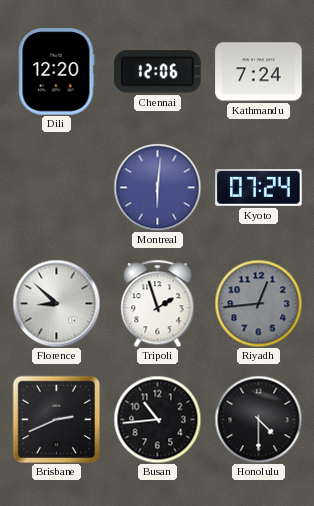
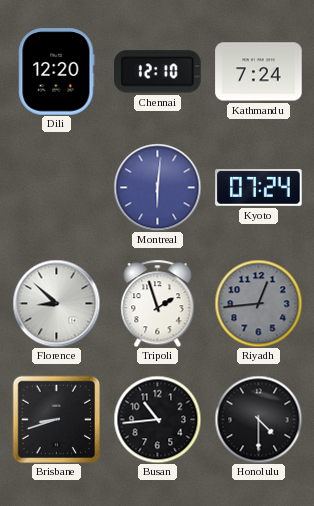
Chennai: 12:06 -> 12:10 (158, 72)
Brisbane: 2:41 -> 8:42 (56, 419)
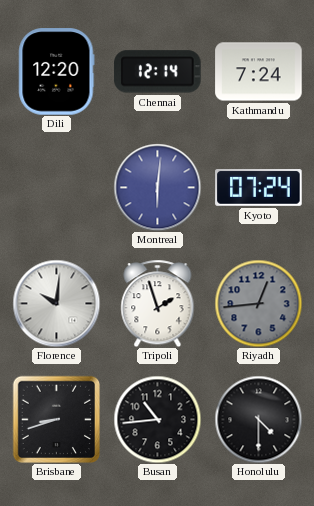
Chennai: 12:10 -> 12:14 (158, 72)
Florence: 8:52 -> 10:01 (56, 303)
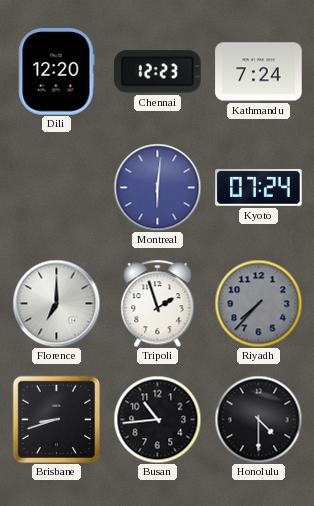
Chennai: 12:14 -> 12:23 (158, 72)
Florence: 10:01 -> 7:00 (56, 303)
Riyadh: 12:44 -> 7:37 (258, 303)
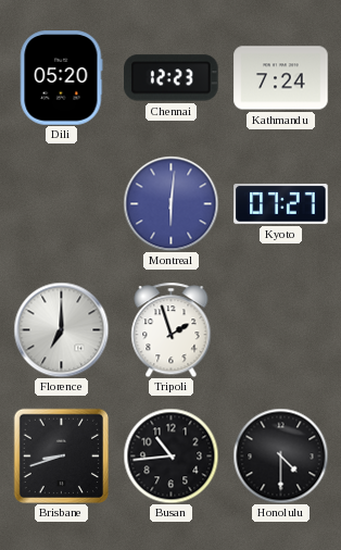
Dili: 12:20 -> 05:20 (62, 78)
Kyoto: 07:24 -> 07:27 (281, 204)
Riyadh: 7:37 -> none (258, 303)
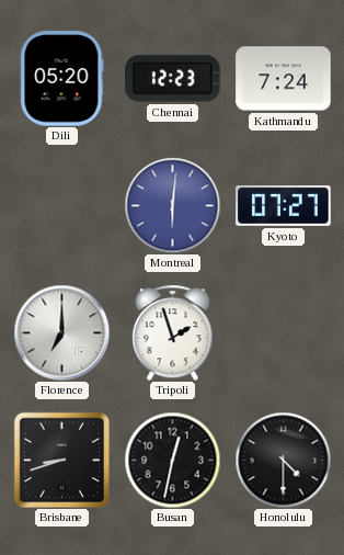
Busan: 10:44 -> 12:32 (172, 460)
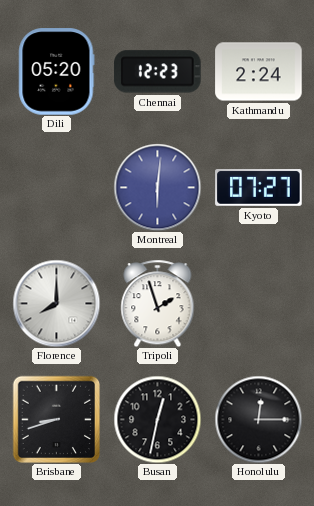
Kathmandu: 7:24 -> 2:24 (259, 72)
Florence: 7:00 -> 8:00 (56, 303)
Honolulu: 4:30 -> 12:15 (258, 419)
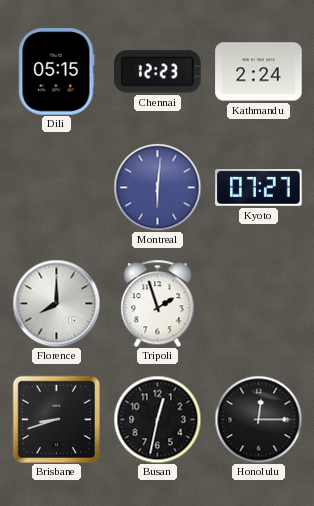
Dili: 05:20 -> 05:15 (57, 72)
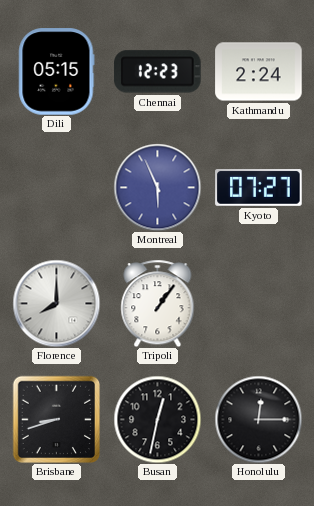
Montreal: 6:01 -> 5:56 (157, 187)
Tripoli: 1:57 -> 1:06 (158, 303)
